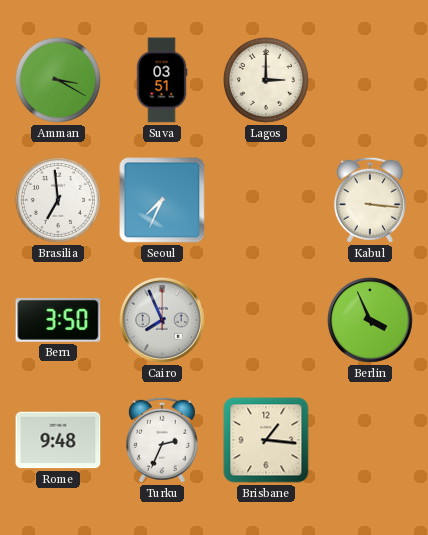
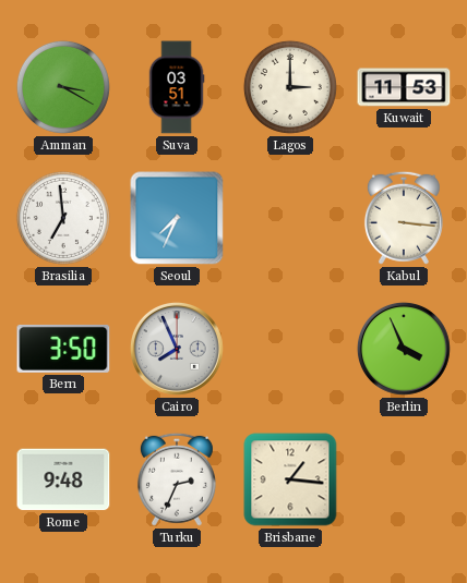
Kuwait: none -> 11:53 (404, 87)
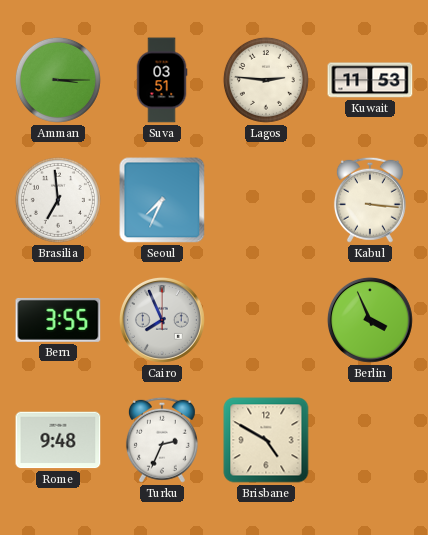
Amman: 3:20 -> 3:15 (58, 80)
Lagos: 3:00 -> 2:46 (266, 80)
Bern: 3:50 -> 3:55 (58, 320)
Brisbane: 1:16 -> 4:50 (266, 440)
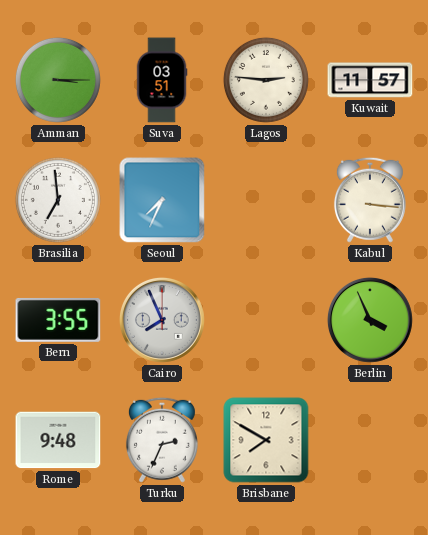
Kuwait: 11:53 -> 11:57 (370, 80)
Brisbane: 4:50 -> 7:50 (266, 440)
